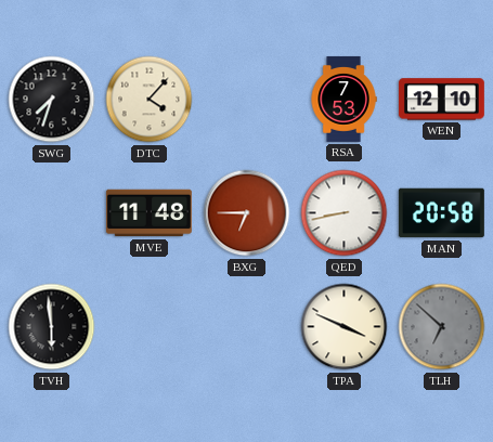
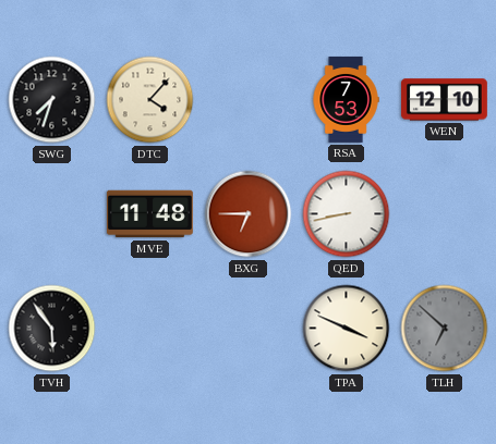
MAN: 20:58 -> none (441, 213)
TVH: 5:59 -> 5:54 (52, 329)
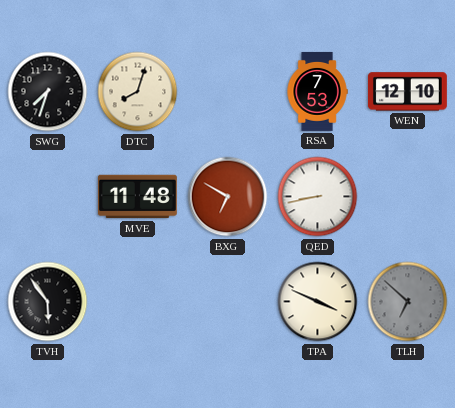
DTC: 4:07 -> 8:03 (138, 92)
BXG: 6:45 -> 6:50 (228, 197)
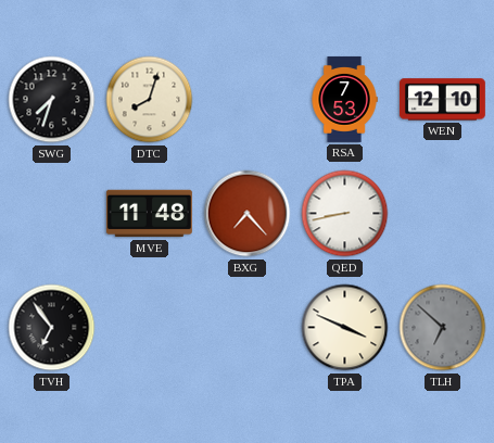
BXG: 6:50 -> 7:23 (248, 214)
TVH: 5:54 -> 6:54 (52, 328)
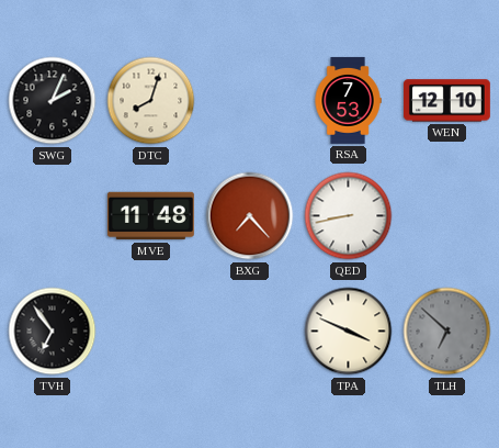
SWG: 7:33 -> 2:04 (53, 101)
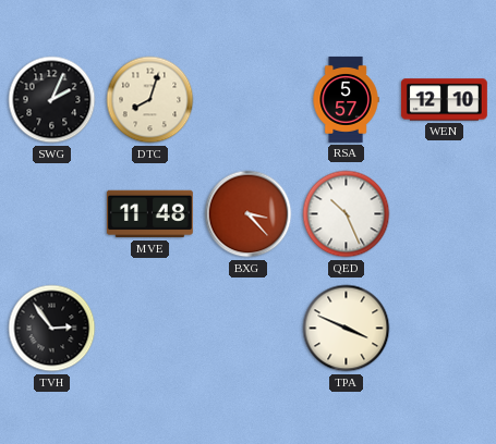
RSA: 7:53 -> 5:57 (346, 100)
BXG: 7:23 -> 3:23 (249, 214)
QED: 8:43 -> 10:26 (347, 214)
TVH: 6:54 -> 2:54 (52, 329)
TLH: 6:52 -> none (447, 332)
